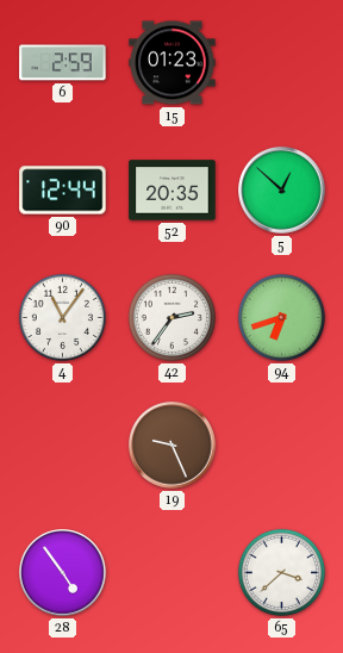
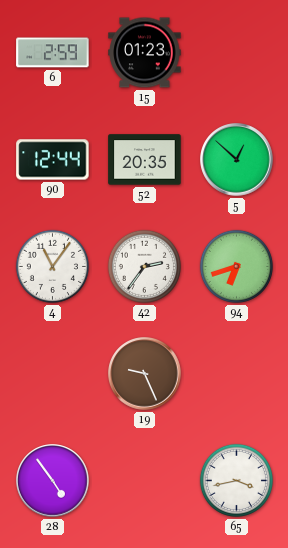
65: 3:38 -> 3:43 (236, 480)
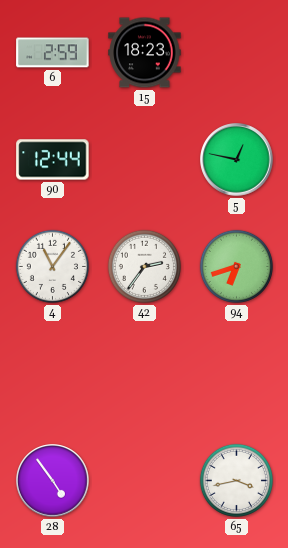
15: 01:23 -> 18:23 (145, 53)
52: 20:35 -> none (145, 160)
5: 12:52 -> 12:47 (237, 160)
19: 9:26 -> none (145, 374)
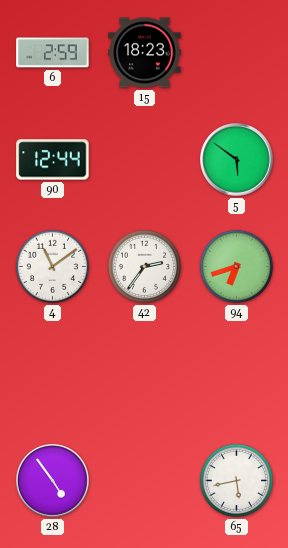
5: 12:47 -> 5:51 (237, 160)
4: 11:06 -> 11:09 (52, 266)
65: 3:43 -> 5:43 (236, 480)
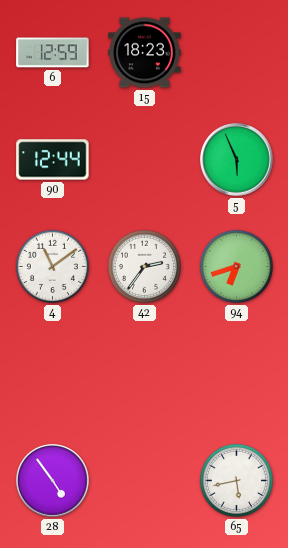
6: 2:59 -> 12:59 (53, 53)
5: 5:51 -> 5:56 (237, 160)
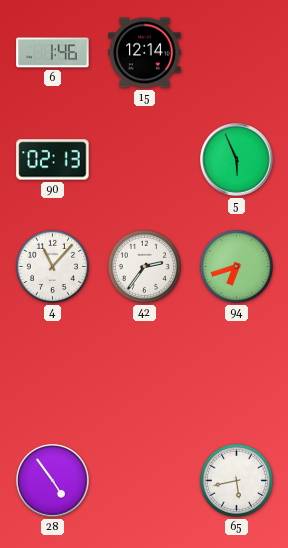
6: 12:59 -> 1:46 (53, 53)
15: 18:23 -> 12:14 (145, 53)
90: 12:44 -> 02:13 (53, 160)
4: 11:09 -> 11:07 (52, 266)
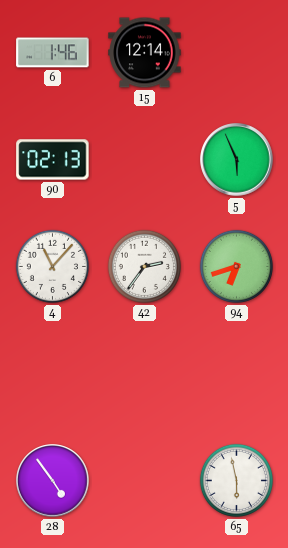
65: 5:43 -> 5:58 (236, 480)
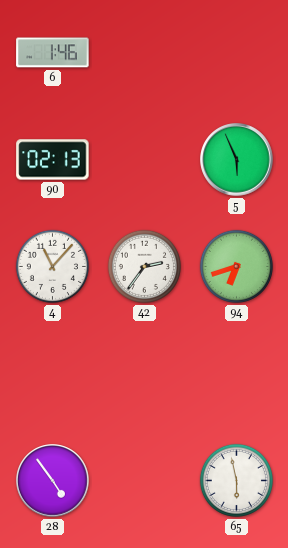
15: 12:14 -> none (145, 53)
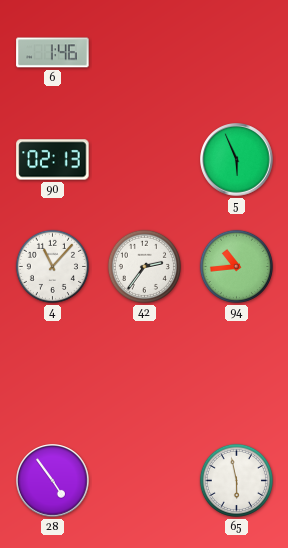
94: 6:42 -> 10:44 (236, 266)
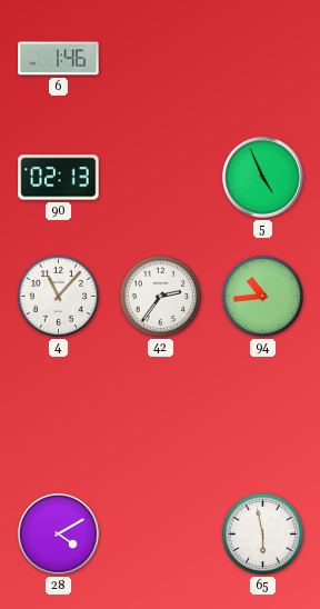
5: 5:56 -> 4:56 (263, 178)
28: 4:54 -> 4:10 (59, 535)
